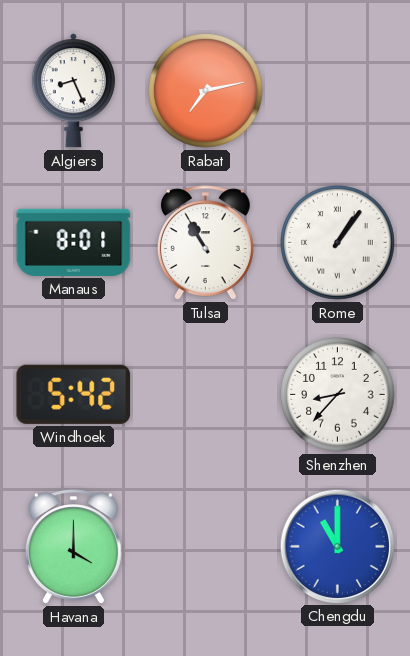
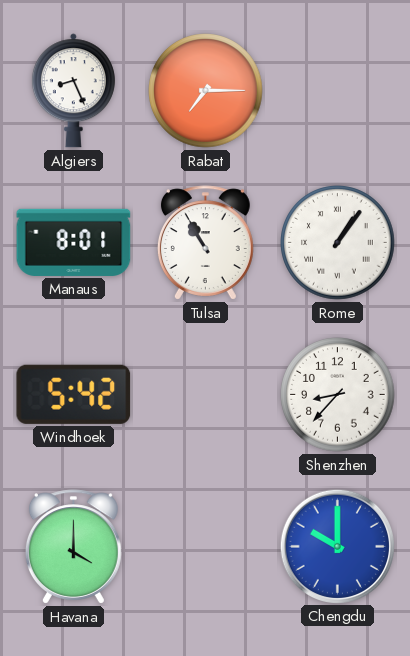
Rabat: 7:13 -> 7:15 (206, 91)
Chengdu: 11:00 -> 10:00 (337, 546)
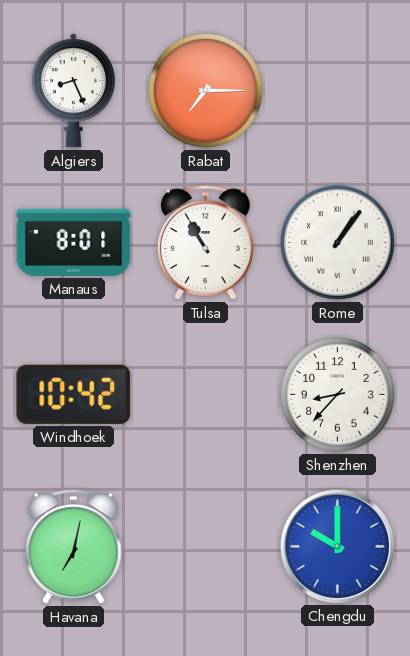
Windhoek: 5:42 -> 10:42 (74, 394)
Havana: 4:00 -> 7:02 (73, 547)
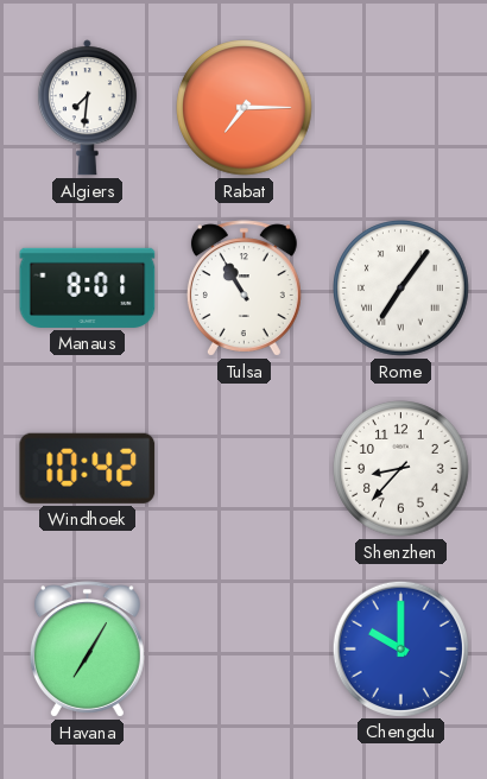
Algiers: 8:26 -> 7:31 (87, 108)
Rome: 1:06 -> 7:06 (401, 289)
Havana: 7:02 -> 7:05 (87, 650)
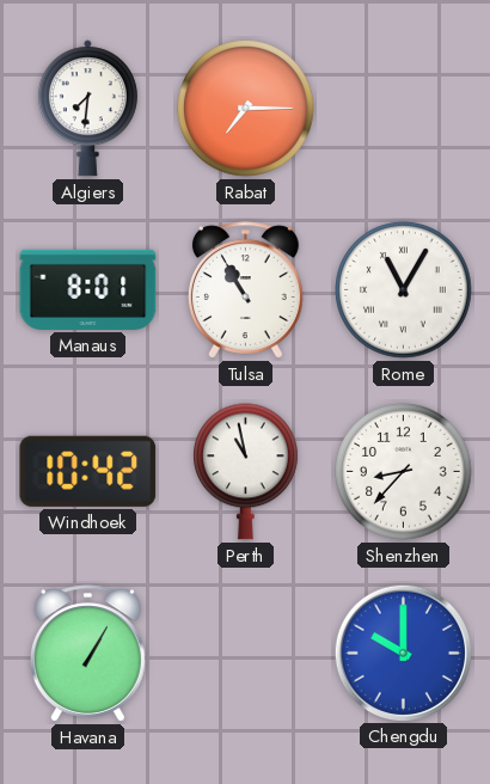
Rome: 7:06 -> 11:05 (404, 290)
Perth: none -> 10:58 (246, 472)
Havana: 7:05 -> 1:05 (87, 654)
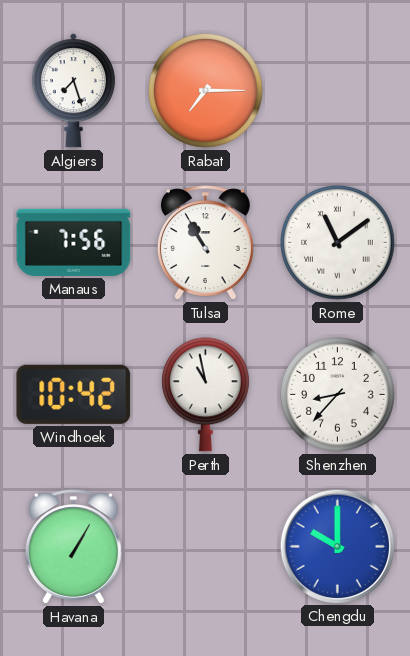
Algiers: 7:31 -> 7:27 (73, 91)
Manaus: 8:01 -> 7:56 (74, 242)
Rome: 11:05 -> 11:09 (338, 243)
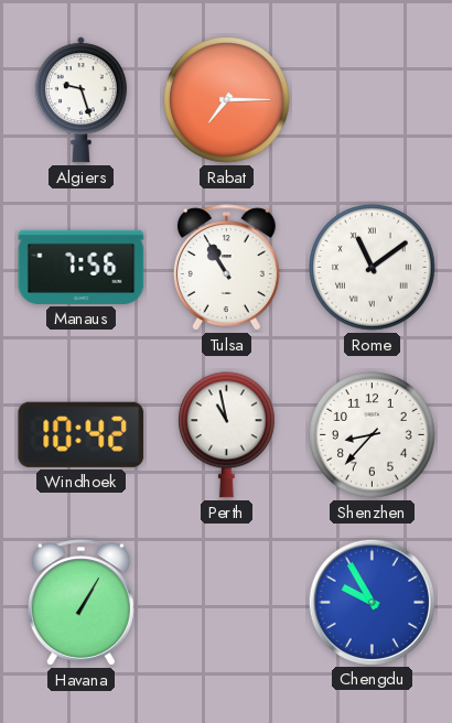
Algiers: 7:27 -> 9:27 (80, 100)
Chengdu: 10:00 -> 9:55 (372, 602)
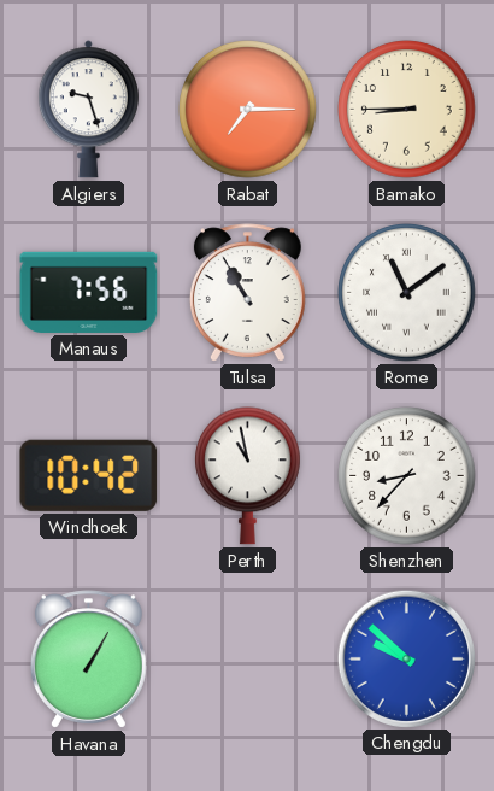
Bamako: none -> 8:45 (407, 110)
Chengdu: 9:55 -> 9:52 (406, 658)
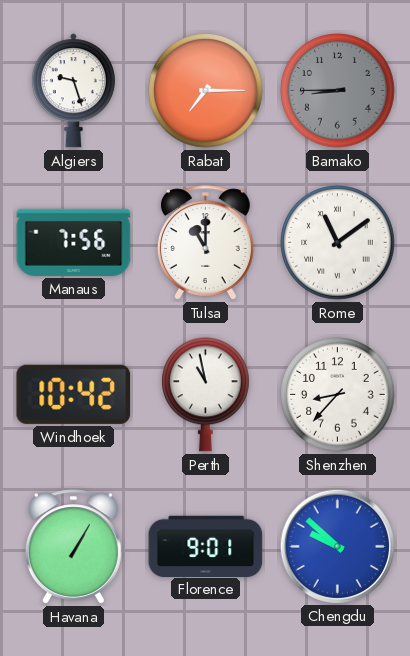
Bamako dial: cream -> grey (338, 91)
Tulsa: 10:55 -> 11:00 (205, 243)
Florence: none -> 9:01 (206, 546)
